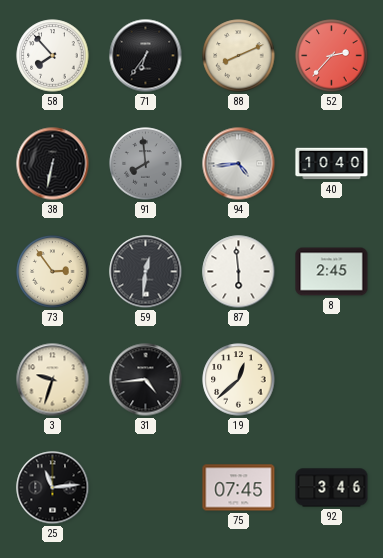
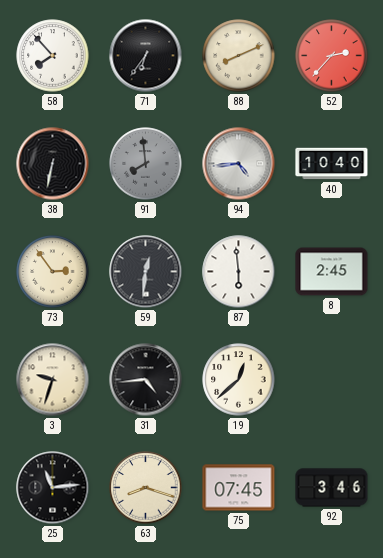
63: none -> 8:18 (146, 488)
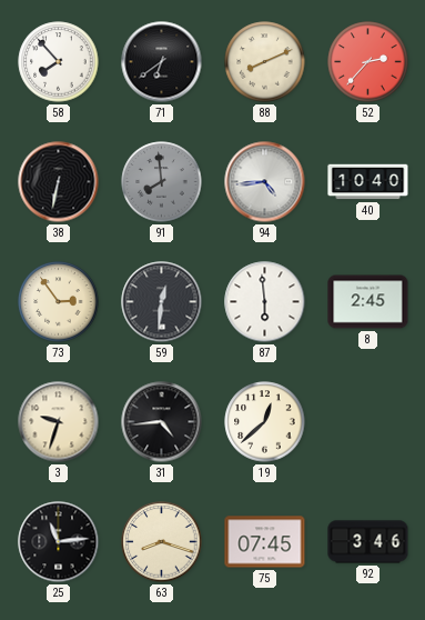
71: 6:36 -> 6:39 (162, 62)
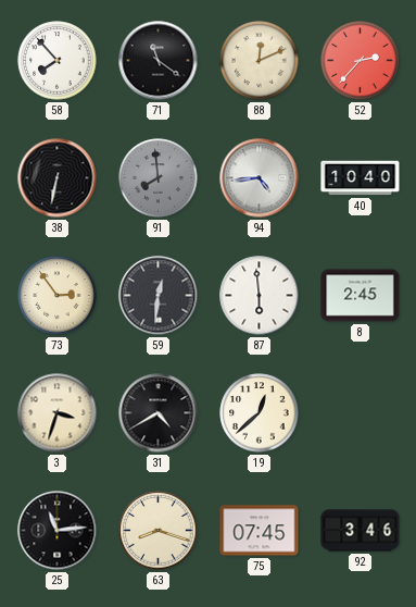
71: 6:39 -> 11:21 (159, 61)
88: 8:11 -> 12:11 (260, 61)
3: 9:33 -> 3:33 (58, 413)
31: 4:44 -> 4:40 (159, 413)
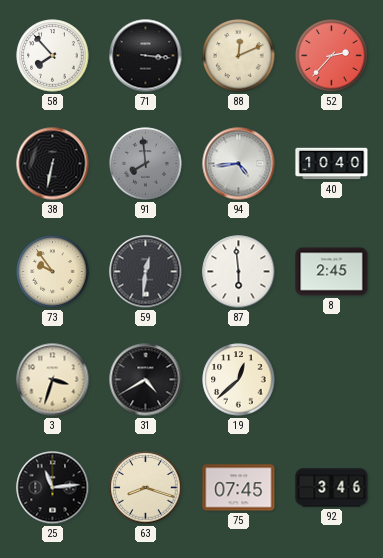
71: 11:21 -> 3:16 (146, 56)
73: 2:54 -> 9:54 (53, 272)
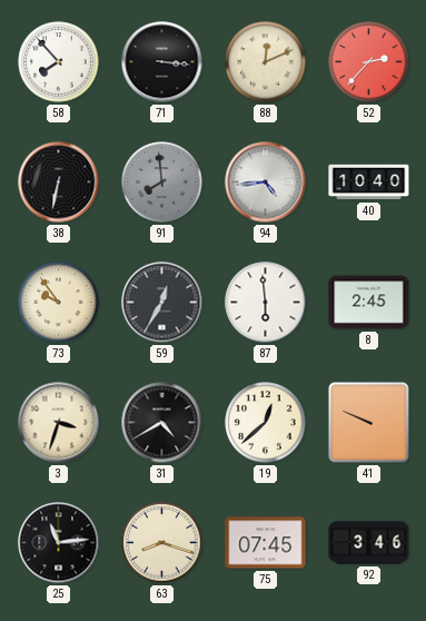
59: 12:31 -> 12:35 (162, 303)
41: none -> 9:49 (369, 423)
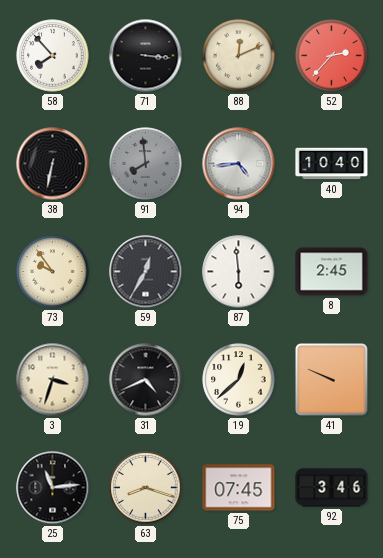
31: 4:40 -> 4:41 (146, 380)
